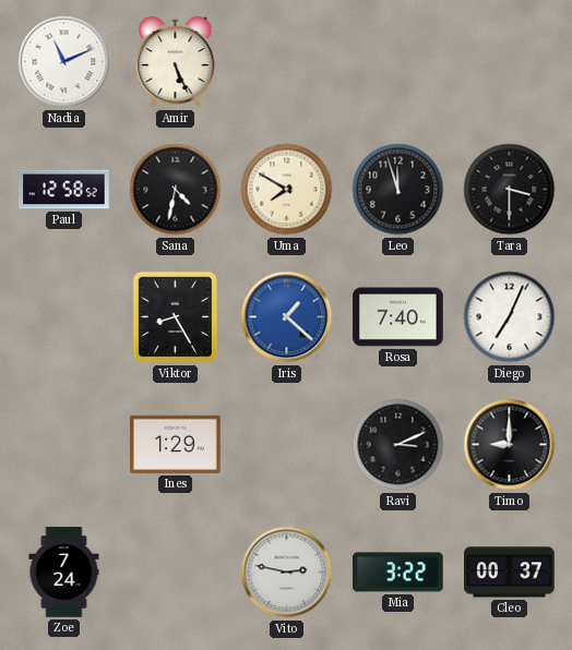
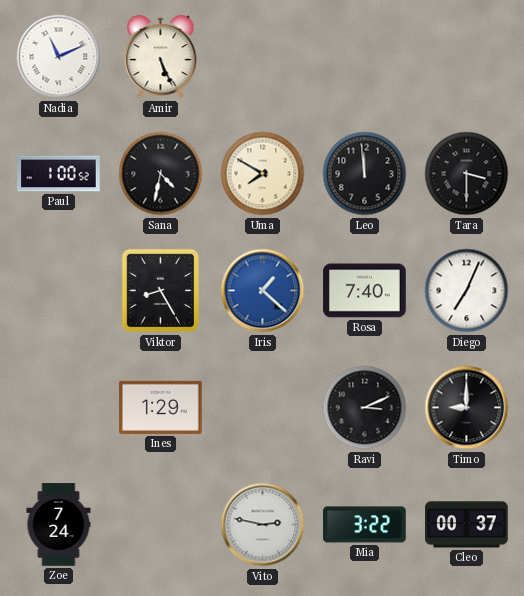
Paul: 12:58 -> 1:00 (59, 174)
Leo: 11:57 -> 11:59 (365, 174)
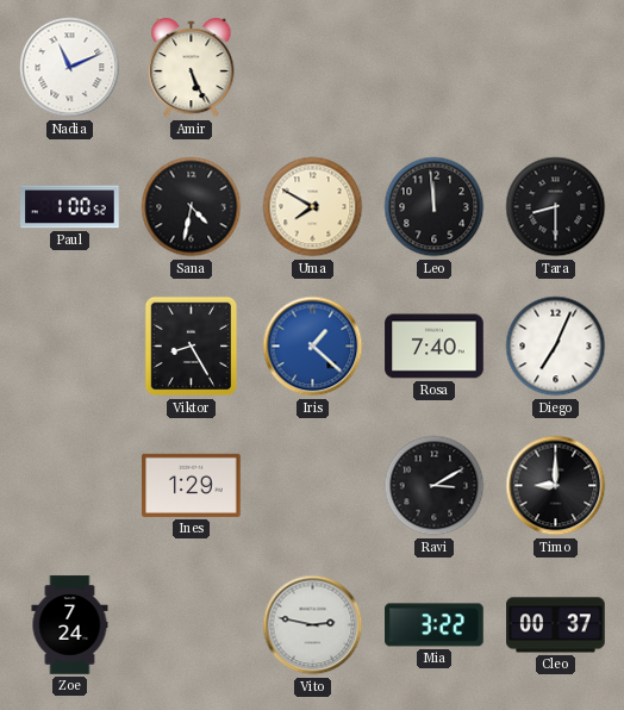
Tara: 3:30 -> 8:30 (556, 207)
Ravi: 3:11 -> 3:10 (435, 486)
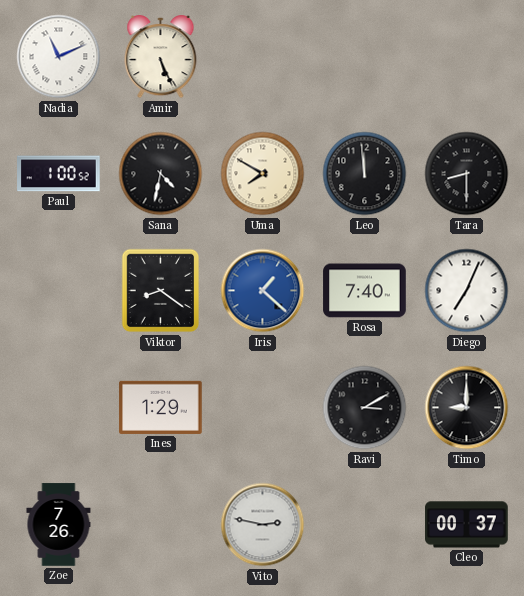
Viktor: 8:25 -> 8:21 (161, 291)
Zoe: 7:24 -> 7:26 (59, 525)
Mia: 3:22 -> none (435, 625)
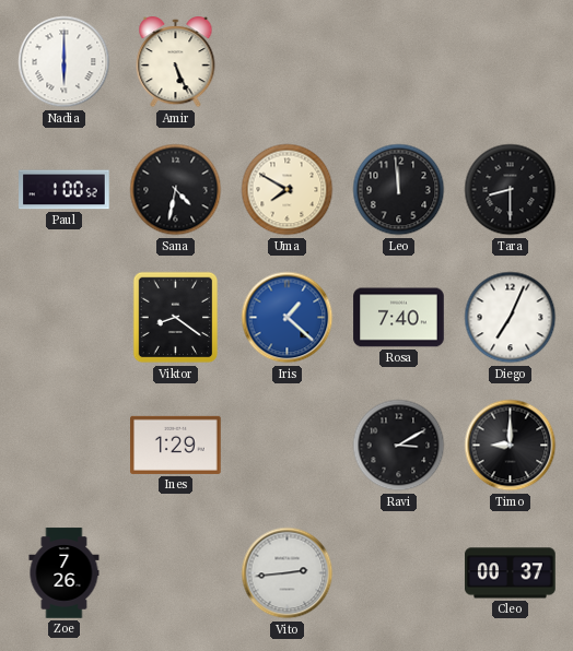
Nadia: 11:11 -> 6:00 (65, 62)
Vito: 2:47 -> 2:44 (288, 573)
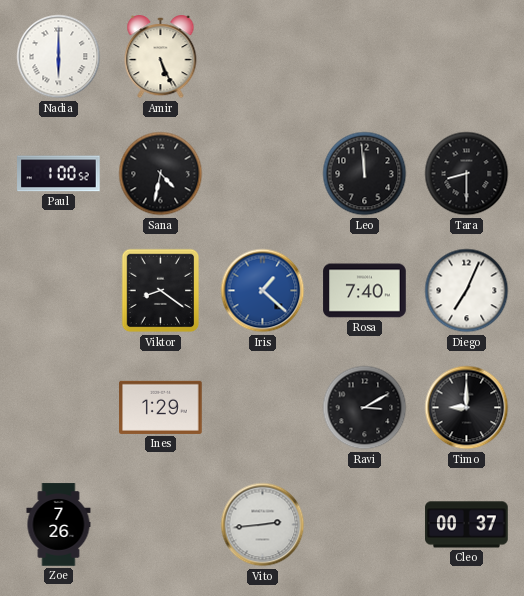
Uma: 7:50 -> none (288, 190)
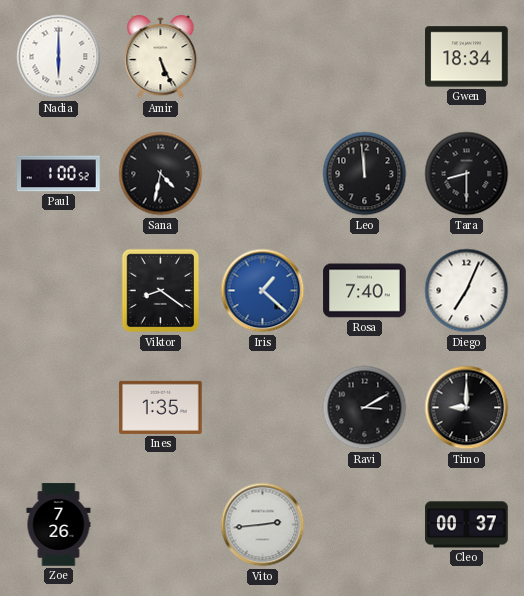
Gwen: none -> 18:34 (467, 57)
Ines: 1:29 -> 1:35 (161, 407)
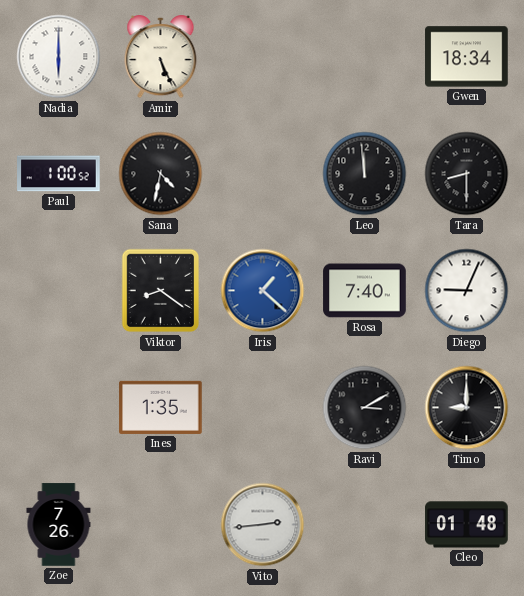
Diego: 7:04 -> 9:04 (467, 291)
Cleo: 00:37 -> 01:48 (467, 525)
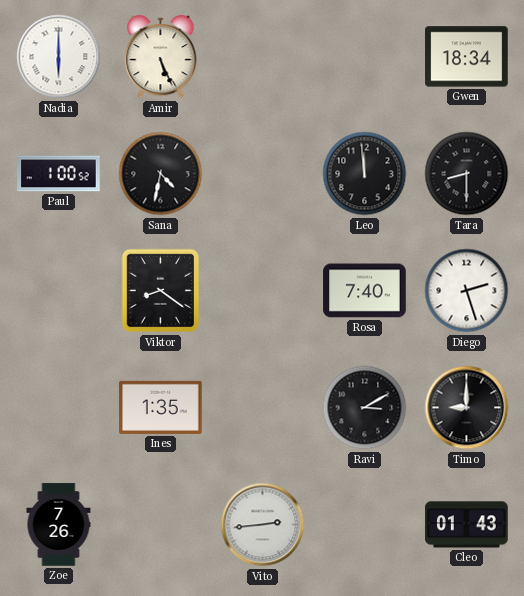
Iris: 1:22 -> none (263, 291)
Diego: 9:04 -> 2:27 (467, 291)
Cleo: 01:48 -> 01:43 (467, 525)
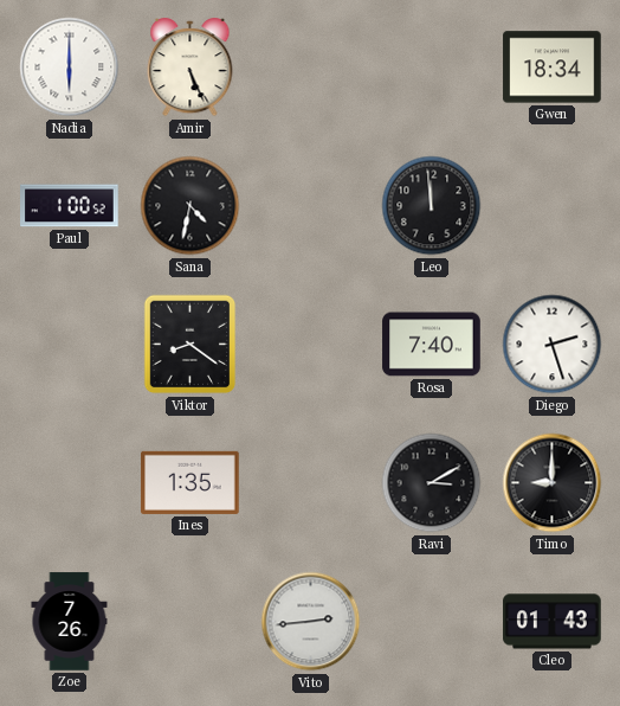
Tara: 8:30 -> none (467, 174)
